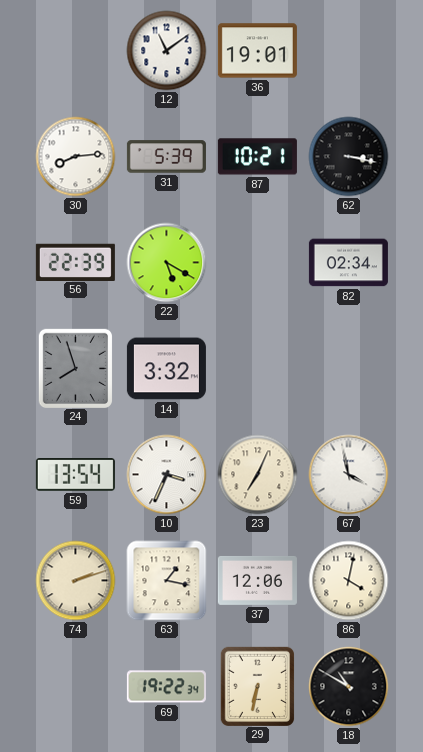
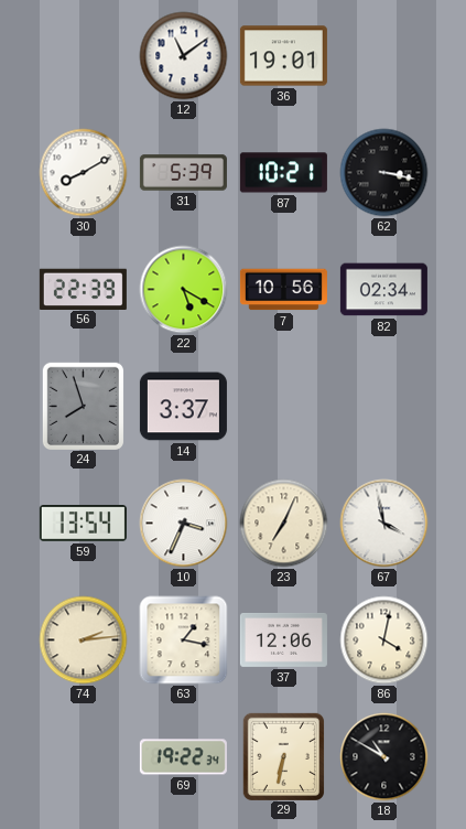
30: 8:14 -> 8:10 (84, 173)
7: none -> 10:56 (283, 290)
14: 3:32 -> 3:37 (183, 407)
74: 2:12 -> 2:14 (84, 640)
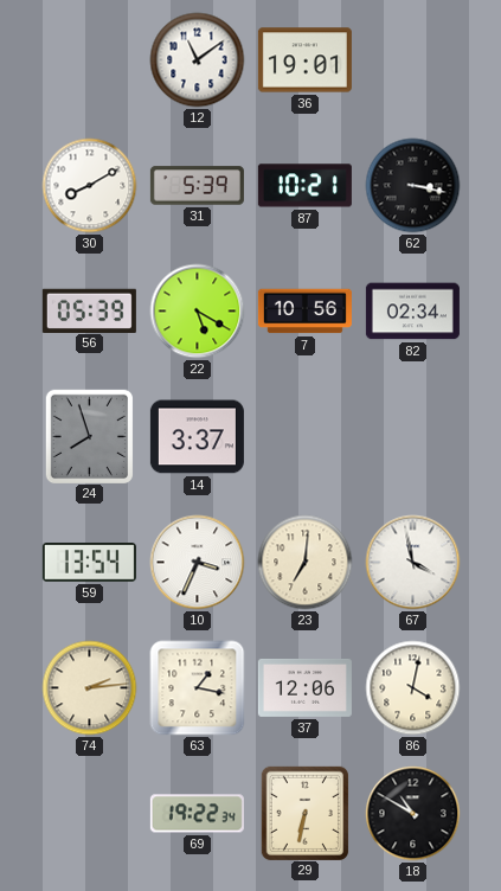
56: 22:39 -> 05:39 (89, 310)
23: 7:04 -> 7:01 (306, 563)
